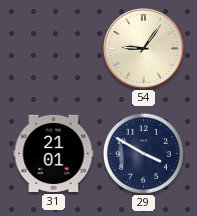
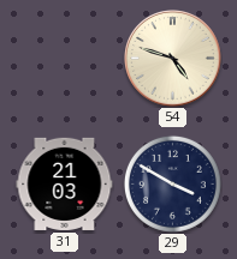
54: 9:06 -> 4:48 (173, 59)
31: 21:01 -> 21:03 (65, 183)
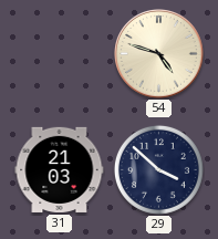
29: 3:50 -> 3:52 (158, 169)
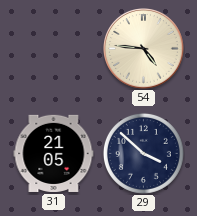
54: 4:48 -> 4:46 (144, 49)
31: 21:03 -> 21:05 (54, 153)
